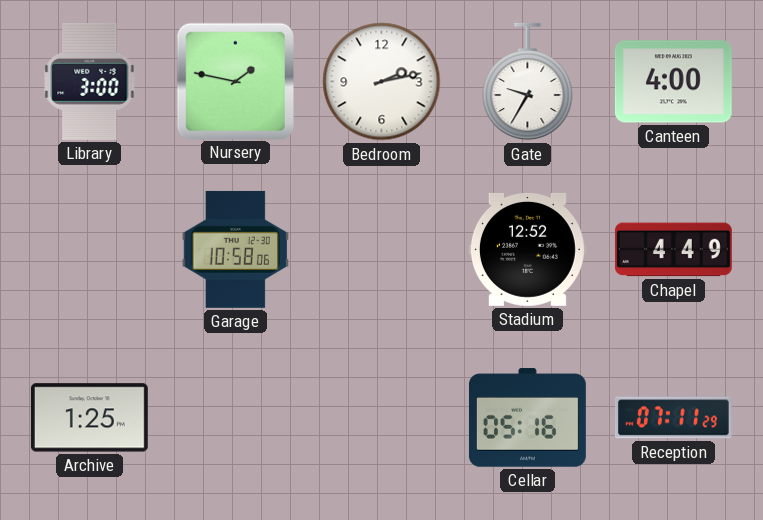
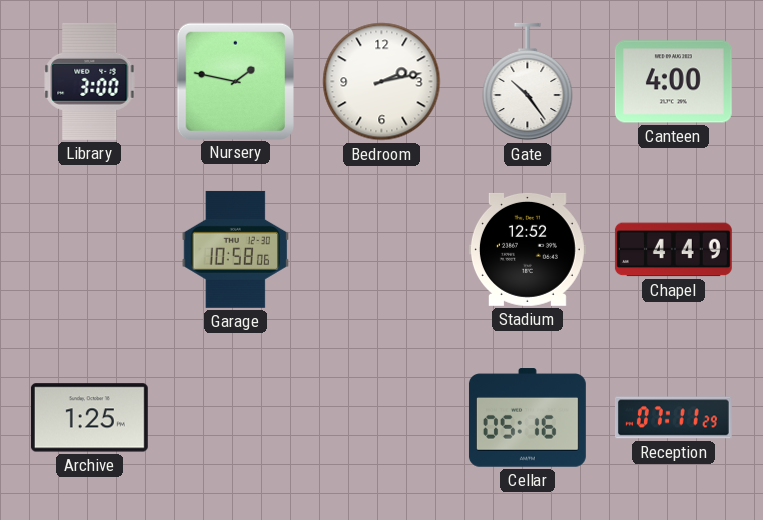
Gate: 9:35 -> 10:24 (528, 82)
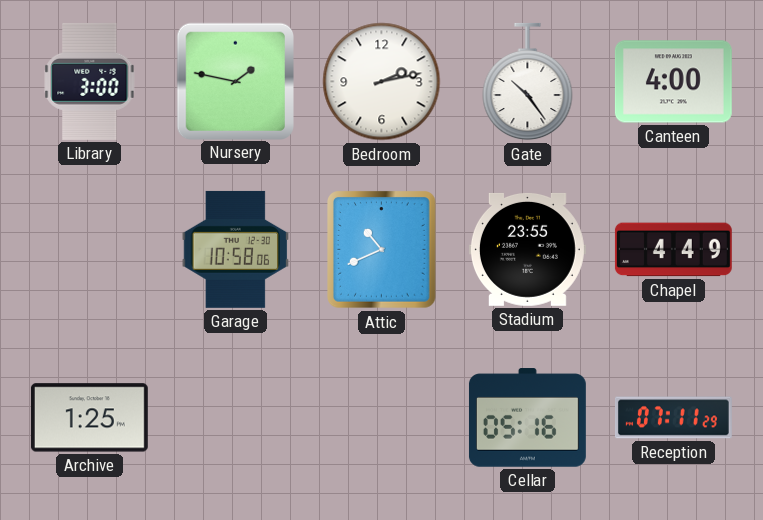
Attic: none -> 10:41 (382, 250)
Stadium: 12:52 -> 23:55 (527, 249)
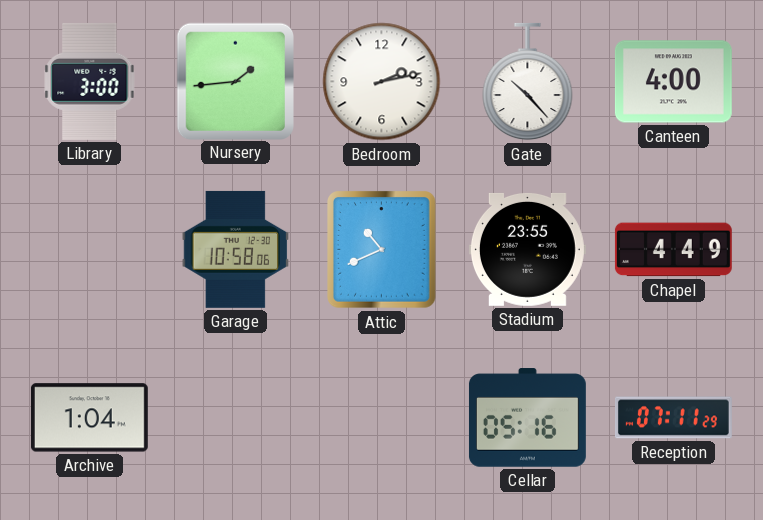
Nursery: 1:47 -> 1:44 (235, 81)
Gate: 10:24 -> 10:23 (528, 82)
Archive: 1:25 -> 1:04 (89, 418)
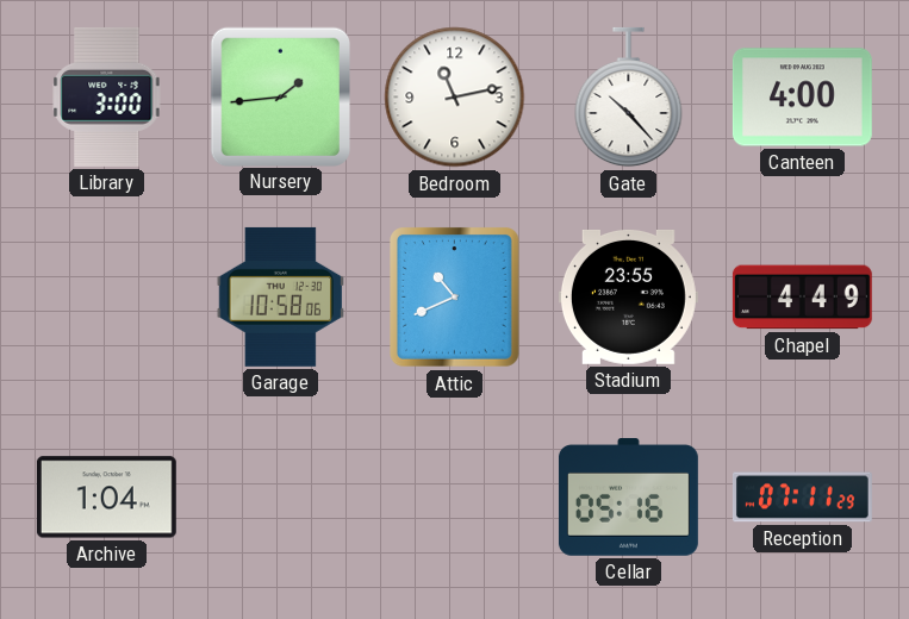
Bedroom: 2:13 -> 11:13 (455, 98)
